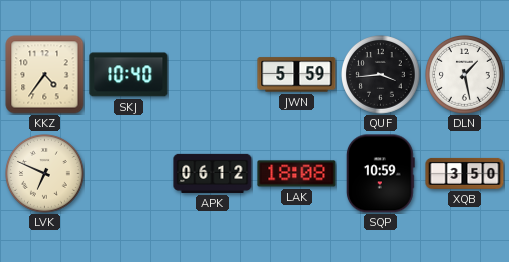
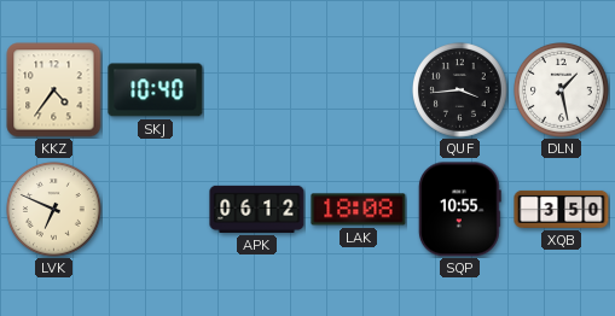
JWN: 5:59 -> none (297, 75)
SQP: 10:59 -> 10:55 (459, 210)
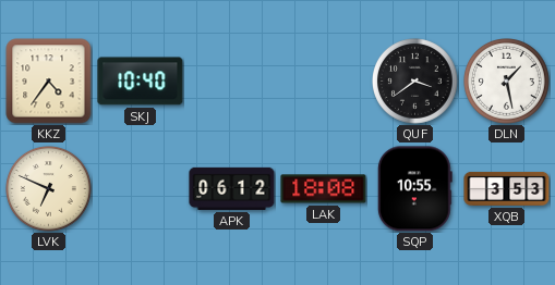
QUF: 3:44 -> 3:39 (415, 82)
XQB: 3:50 -> 3:53 (507, 188)
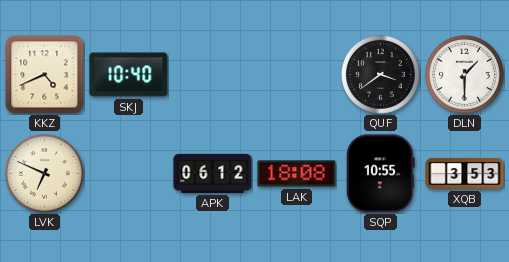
KKZ: 4:36 -> 4:41 (45, 75)
DLN: 1:28 -> 1:30 (465, 75)
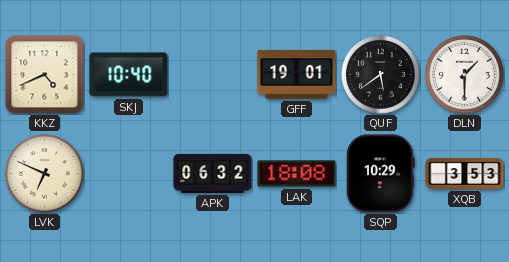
GFF: none -> 19:01 (297, 75)
QUF: 3:39 -> 5:39 (381, 75)
APK: 06:12 -> 06:32 (213, 173)
SQP: 10:55 -> 10:29 (380, 174)
